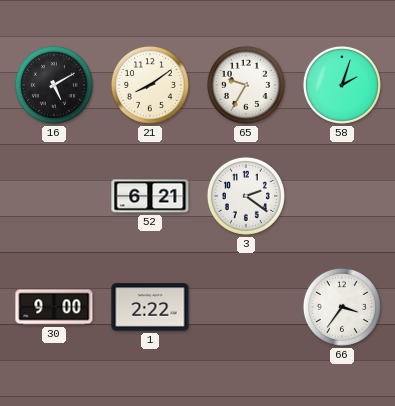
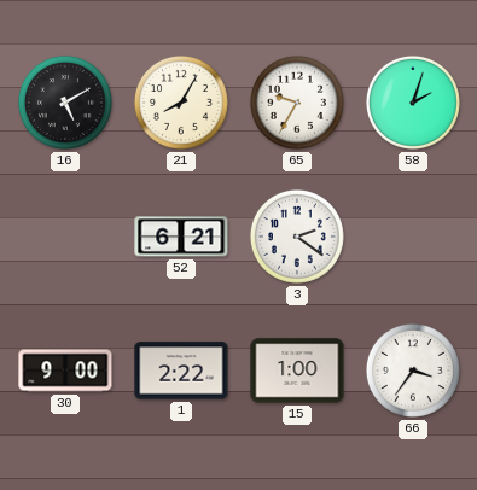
21: 8:09 -> 8:05 (181, 103)
15: none -> 1:00 (297, 371)
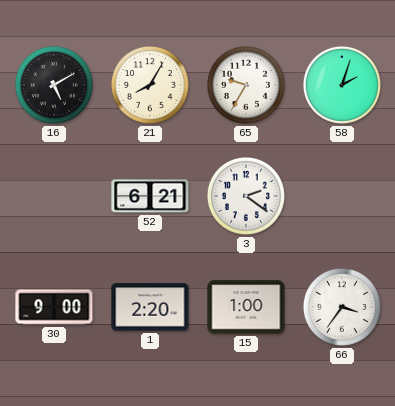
1: 2:22 -> 2:20 (150, 307)
